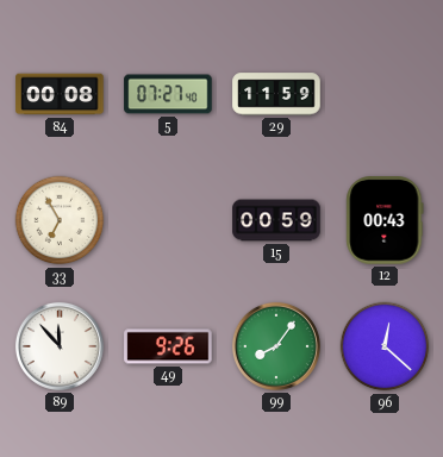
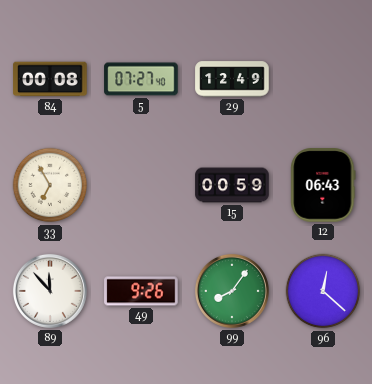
29: 11:59 -> 12:49 (232, 79)
12: 00:43 -> 06:43 (323, 185)
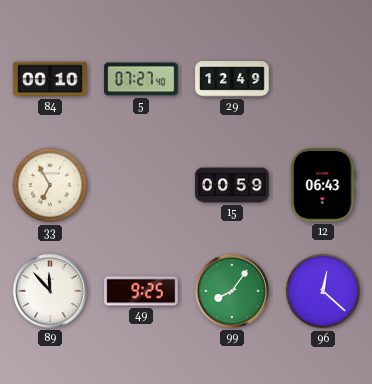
84: 00:08 -> 00:10 (50, 79)
49: 9:26 -> 9:25 (141, 291)
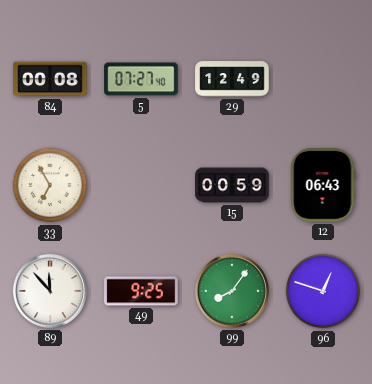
84: 00:10 -> 00:08 (50, 79)
96: 12:22 -> 12:48 (323, 291)
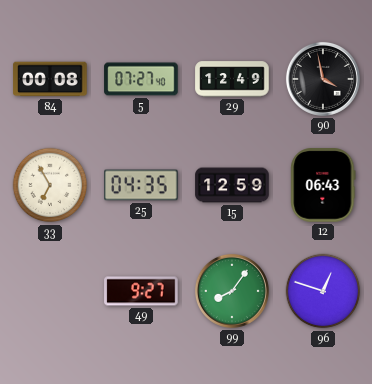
90: none -> 3:58 (323, 79)
25: none -> 04:35 (141, 185)
15: 00:59 -> 12:59 (232, 185)
89: 11:53 -> none (50, 291)
49: 9:25 -> 9:27 (141, 291)
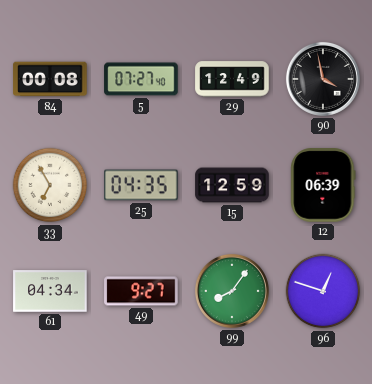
12: 06:43 -> 06:39 (323, 185)
61: none -> 04:34 (50, 291)
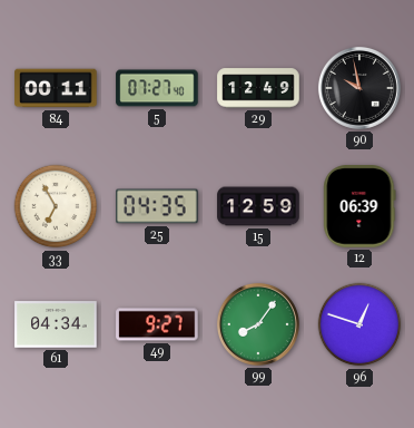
84: 00:08 -> 00:11 (56, 88)
90: 3:58 -> 9:58 (359, 88)
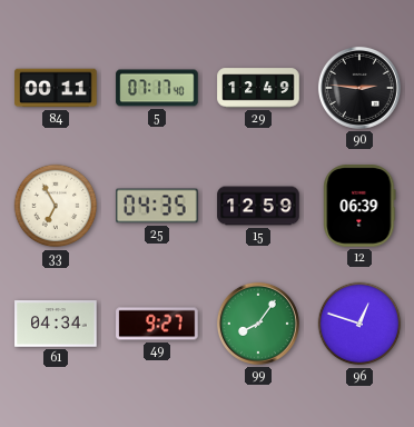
5: 07:27 -> 07:17 (157, 88)
90: 9:58 -> 2:46 (359, 88)
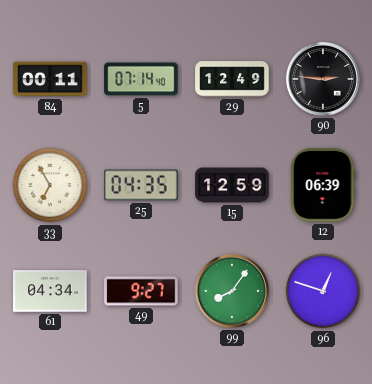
5: 07:17 -> 07:14 (141, 79)
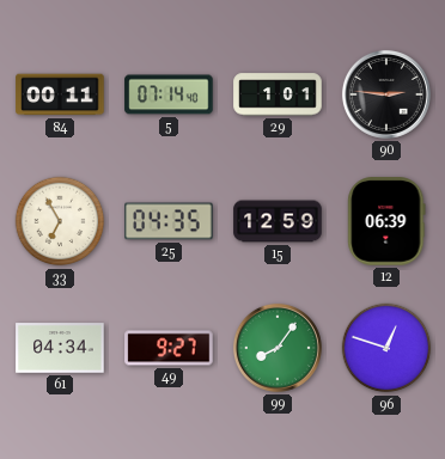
29: 12:49 -> 1:01 (278, 94)
